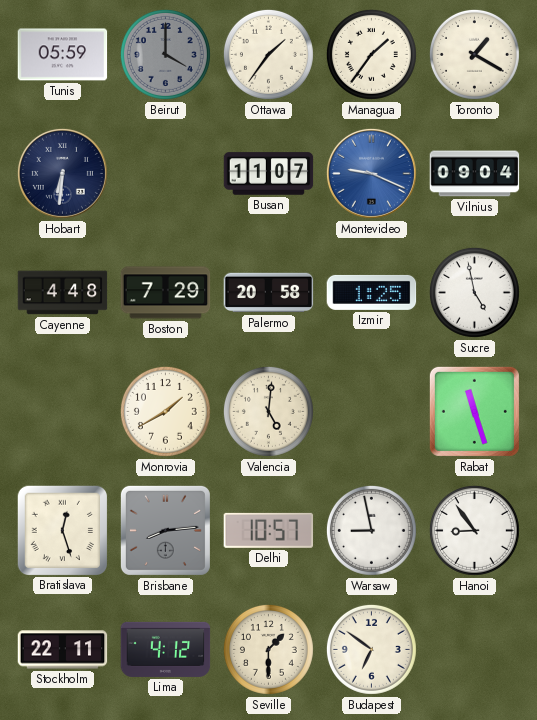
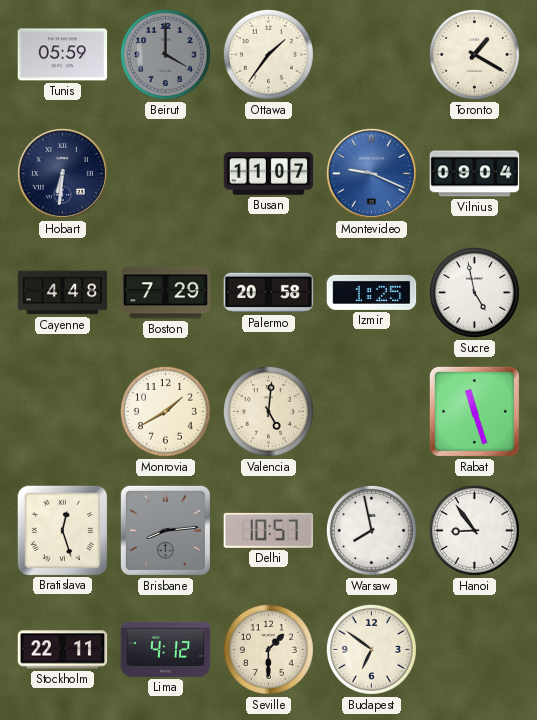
Managua: 1:36 -> none (371, 54)
Warsaw: 8:58 -> 7:58 (371, 530)
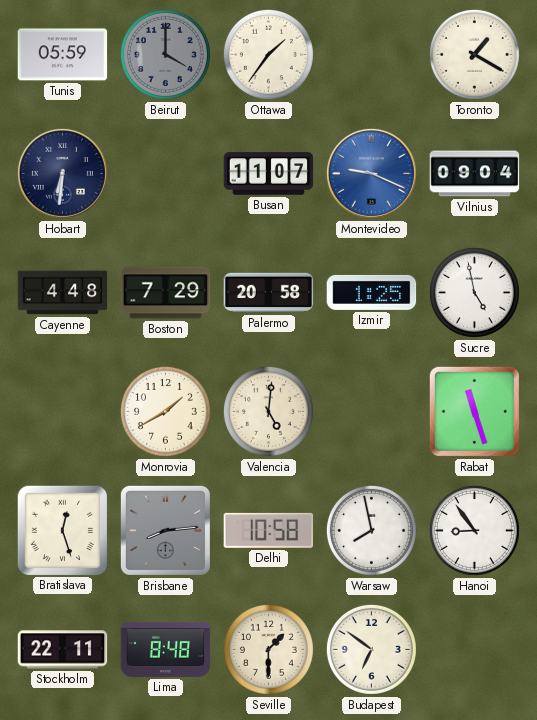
Delhi: 10:57 -> 10:58 (269, 530)
Lima: 4:12 -> 8:48 (166, 649)
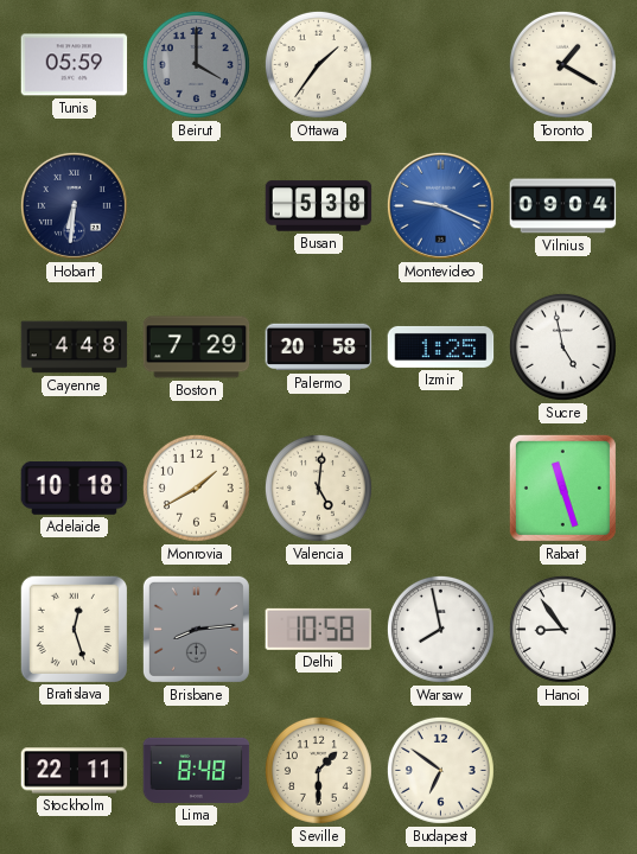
Busan: 11:07 -> 5:38 (319, 206)
Adelaide: none -> 10:18 (75, 489)
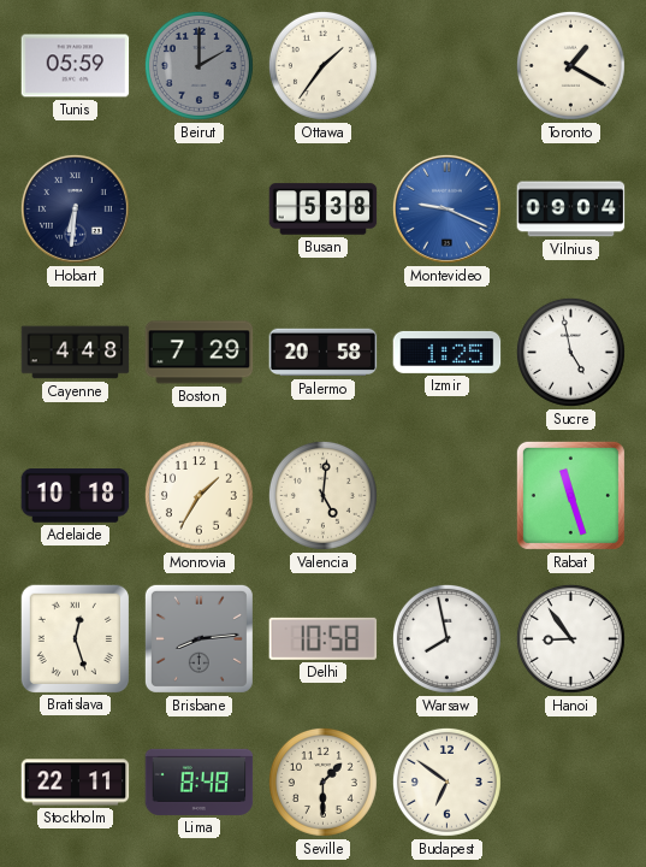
Beirut: 4:00 -> 2:00 (198, 65)
Monrovia: 1:40 -> 1:35 (198, 495)
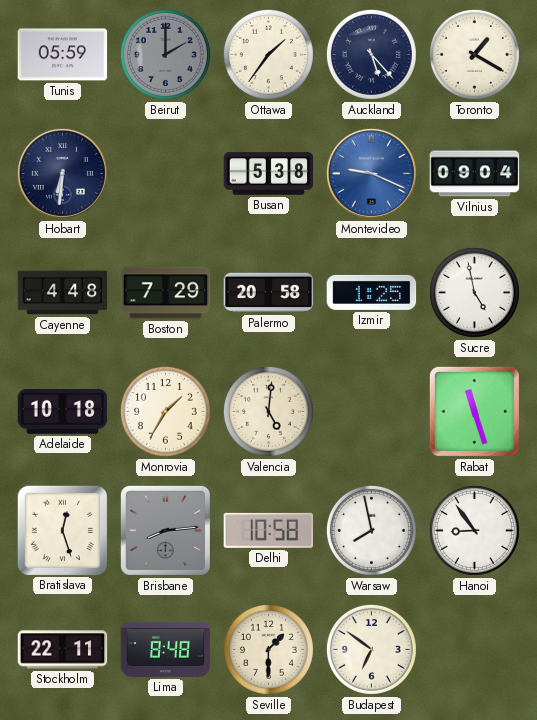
Auckland: none -> 5:23 (371, 54)
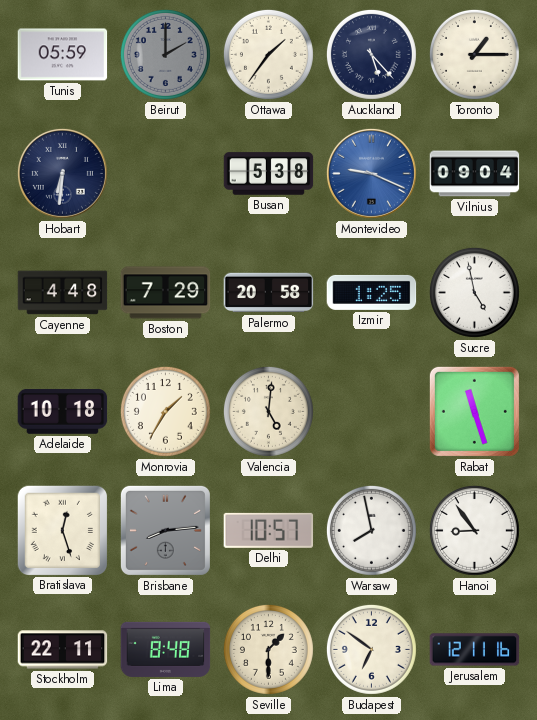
Toronto: 1:20 -> 1:15 (474, 54)
Delhi: 10:58 -> 10:57 (269, 530)
Jerusalem: none -> 12:11 (475, 650)
